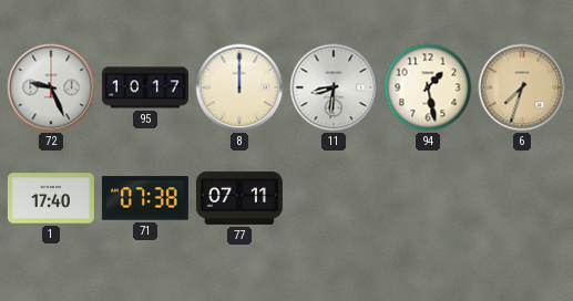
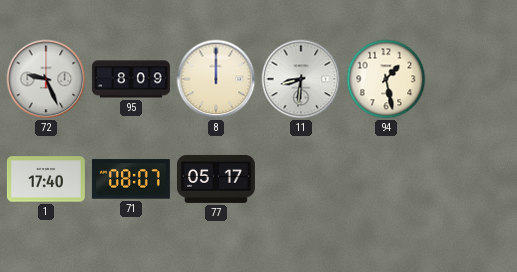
95: 10:17 -> 8:09 (131, 79)
6: 7:33 -> none (522, 87)
71: 07:38 -> 08:07 (131, 179)
77: 07:11 -> 05:17 (216, 179)
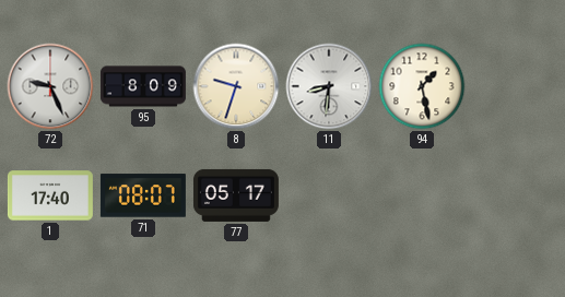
8: 12:00 -> 9:33 (236, 86)
